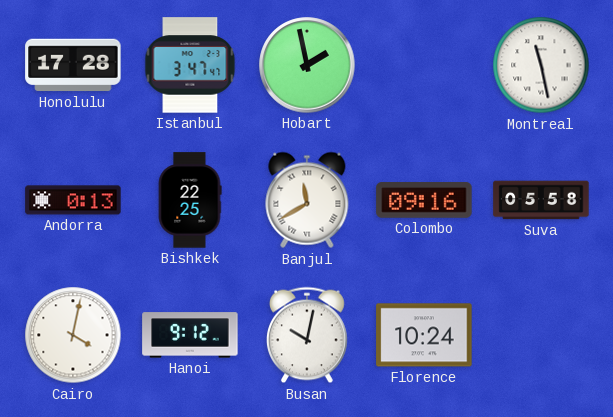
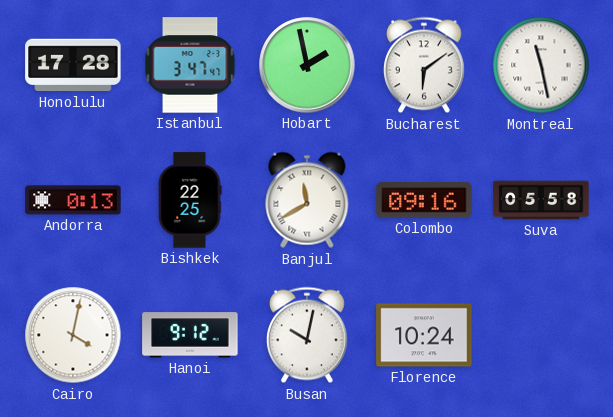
Bucharest: none -> 6:09 (425, 65)
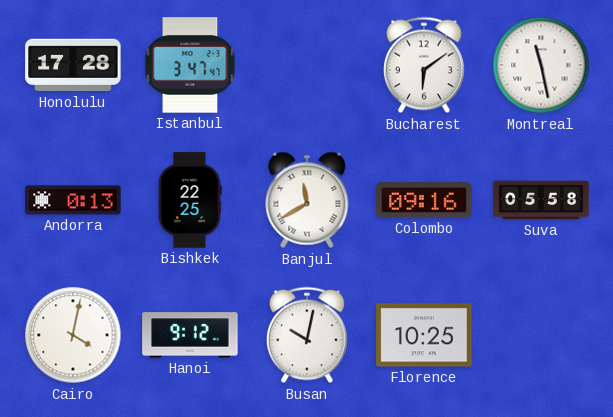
Hobart: 1:58 -> none (307, 65)
Florence: 10:24 -> 10:25 (424, 335)
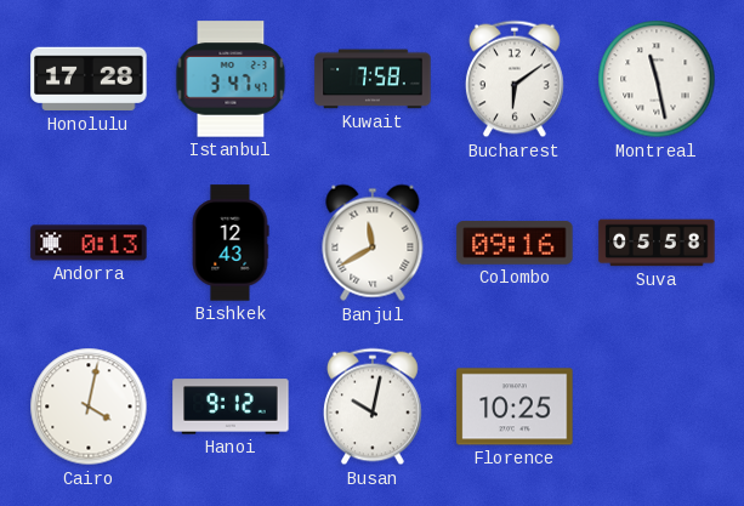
Kuwait: none -> 7:58 (373, 79)
Bishkek: 22:25 -> 12:43 (231, 243)
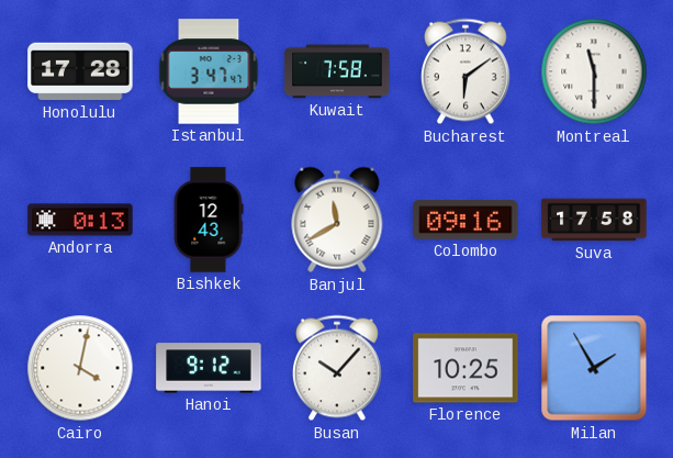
Montreal: 11:28 -> 11:30 (594, 71)
Suva: 05:58 -> 17:58 (594, 220)
Busan: 10:02 -> 10:07 (338, 368)
Milan: none -> 1:55 (594, 368)
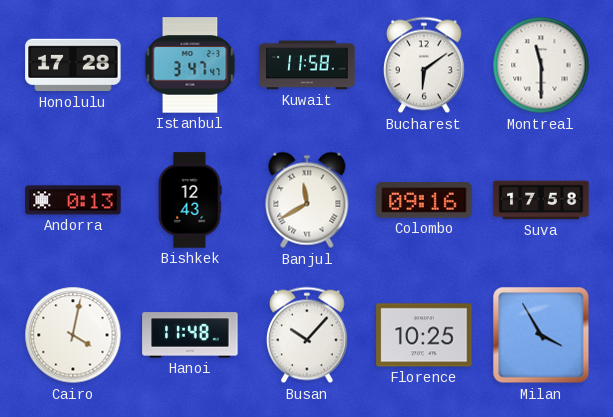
Kuwait: 7:58 -> 11:58 (307, 65)
Hanoi: 9:12 -> 11:48 (190, 335)
Milan: 1:55 -> 3:55 (541, 335)
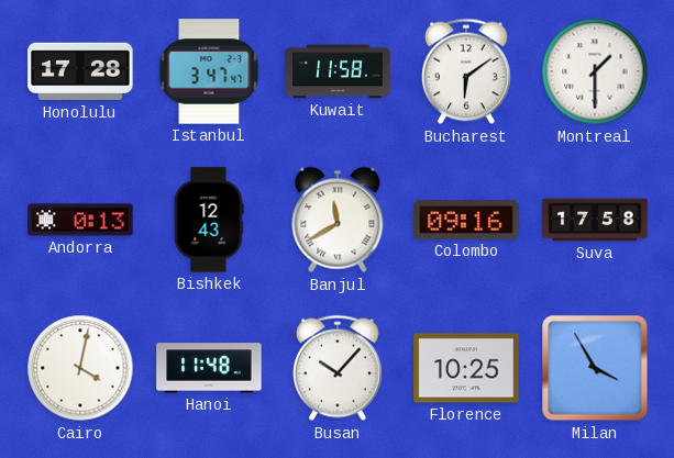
Montreal: 11:30 -> 1:30 (595, 71)
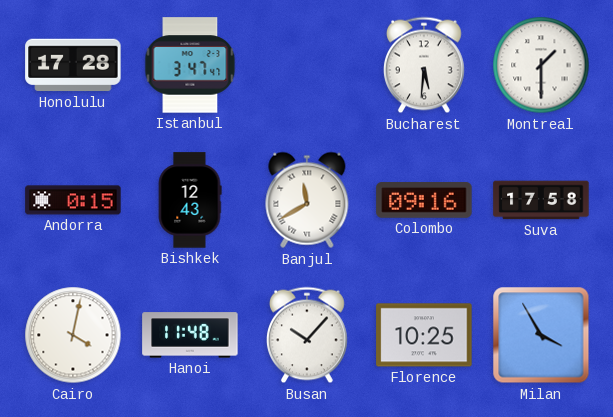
Kuwait: 11:58 -> none (338, 71)
Bucharest: 6:09 -> 5:31 (425, 65)
Andorra: 0:13 -> 0:15 (73, 200)
